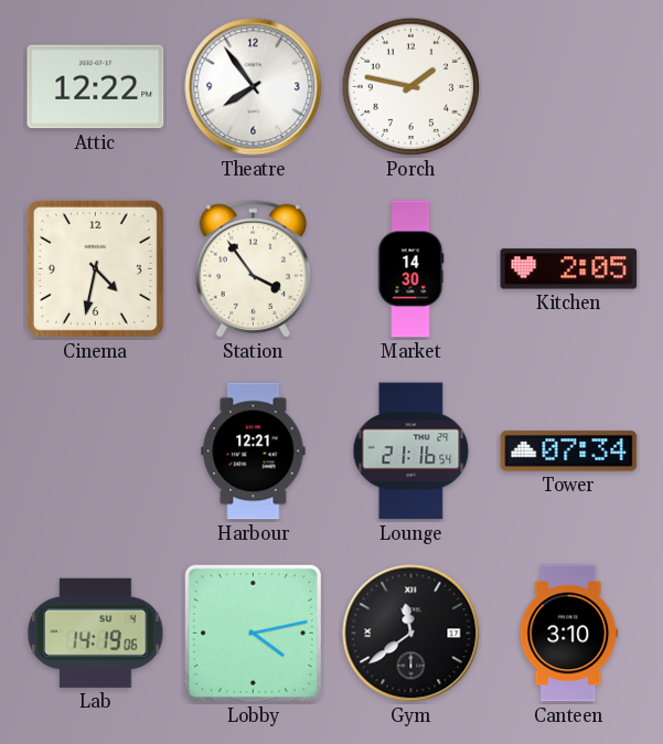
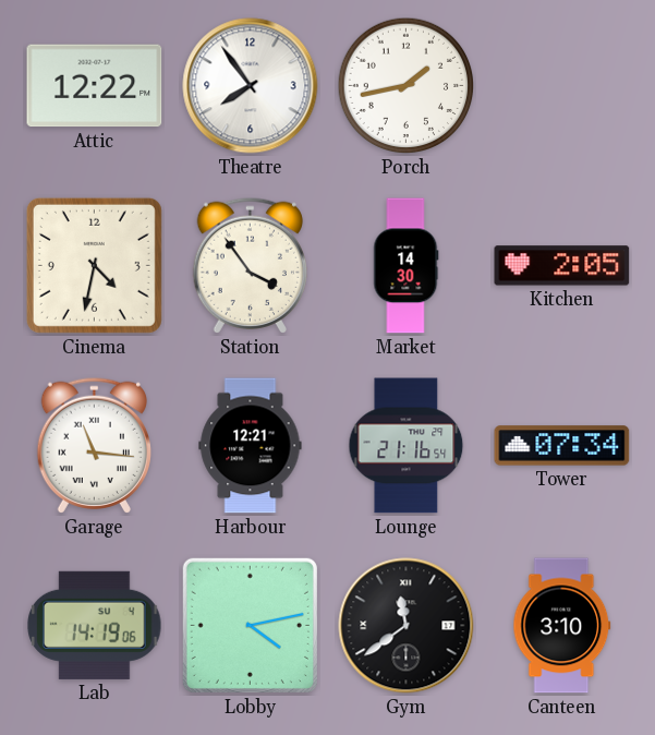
Porch: 1:47 -> 1:43 (407, 86)
Garage: none -> 11:16 (94, 445)
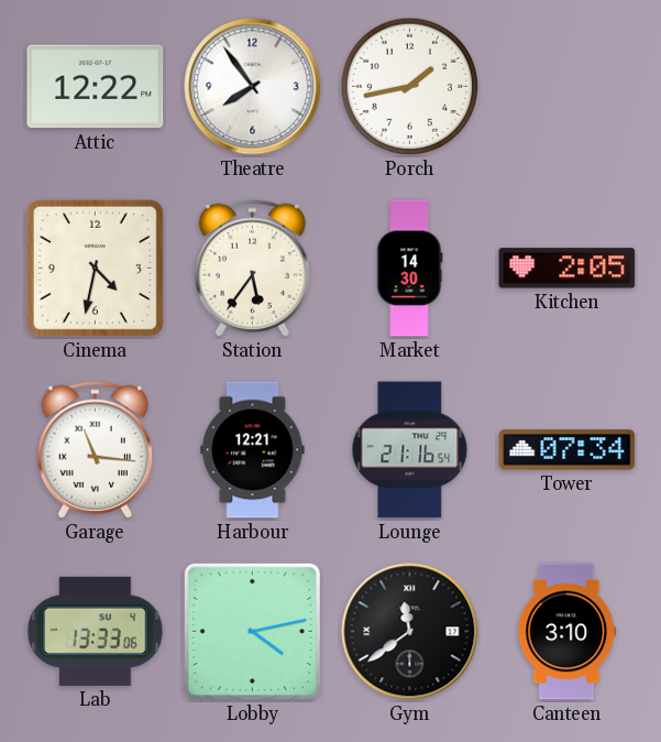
Station: 3:54 -> 5:36 (252, 268)
Lab: 14:19 -> 13:33 (96, 631)
